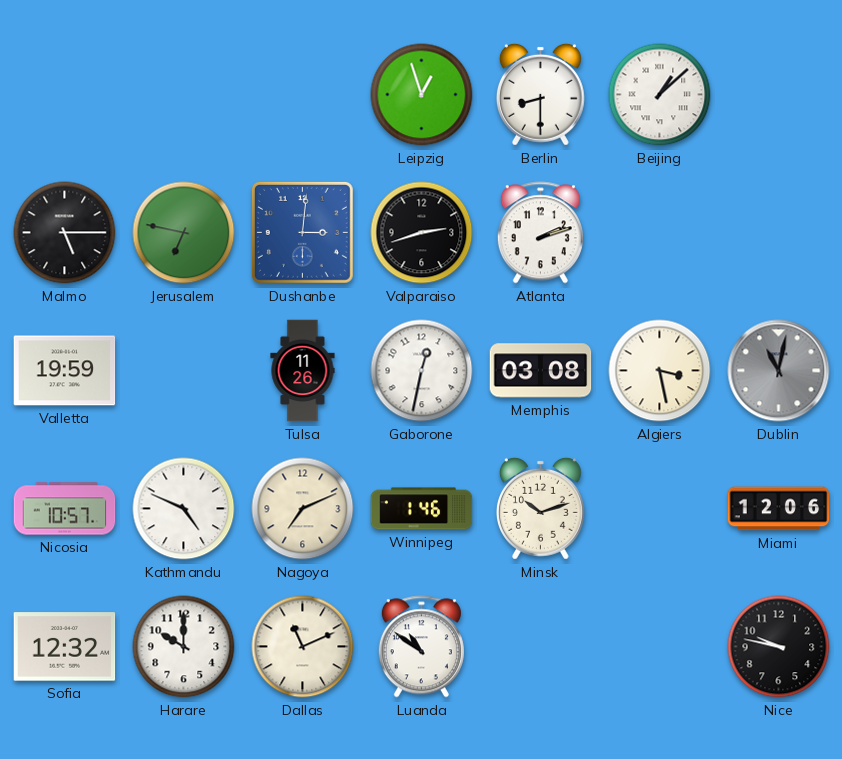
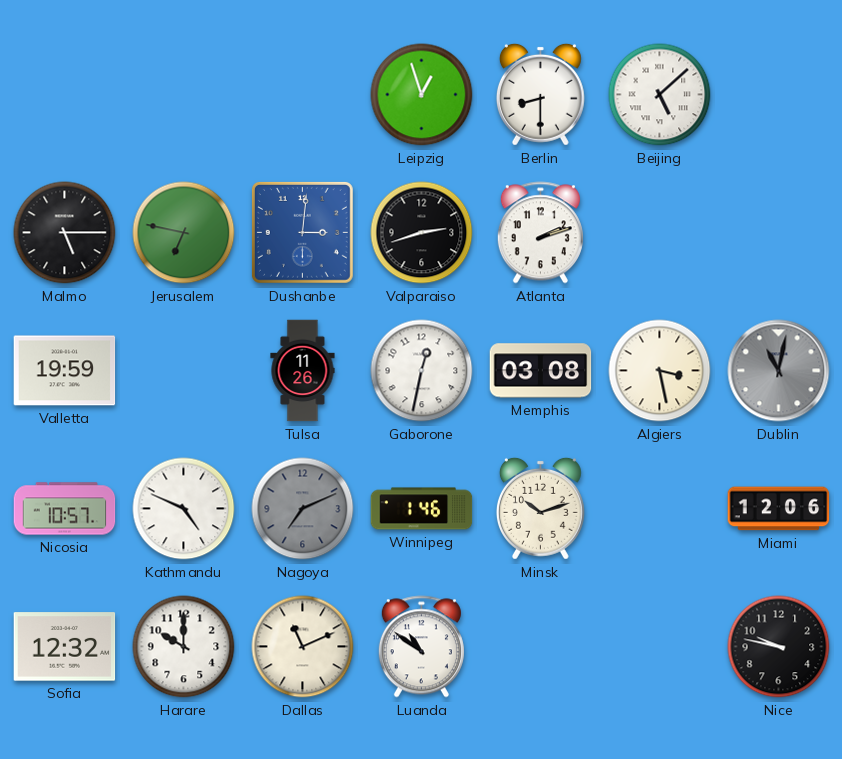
Beijing: 1:08 -> 5:08 (660, 95)
Nagoya dial: cream -> grey (303, 509)
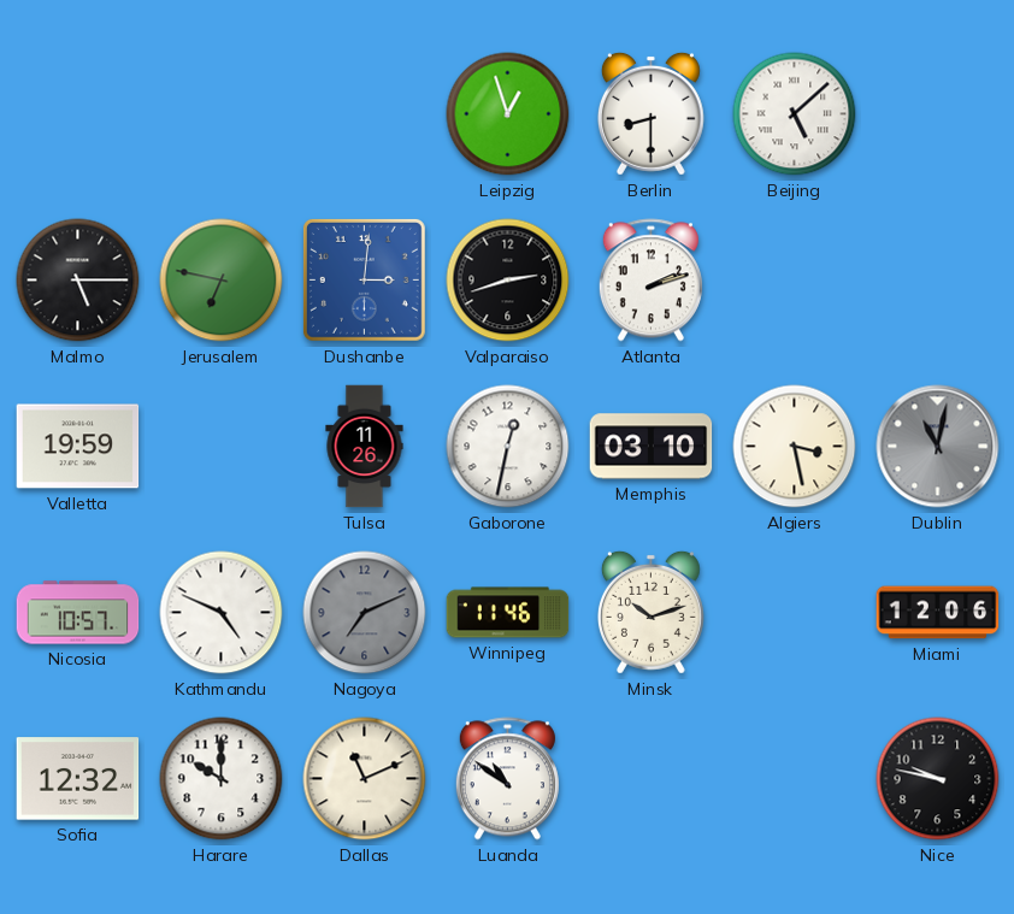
Memphis: 03:08 -> 03:10 (652, 447)
Winnipeg: 1:46 -> 11:46 (508, 613)
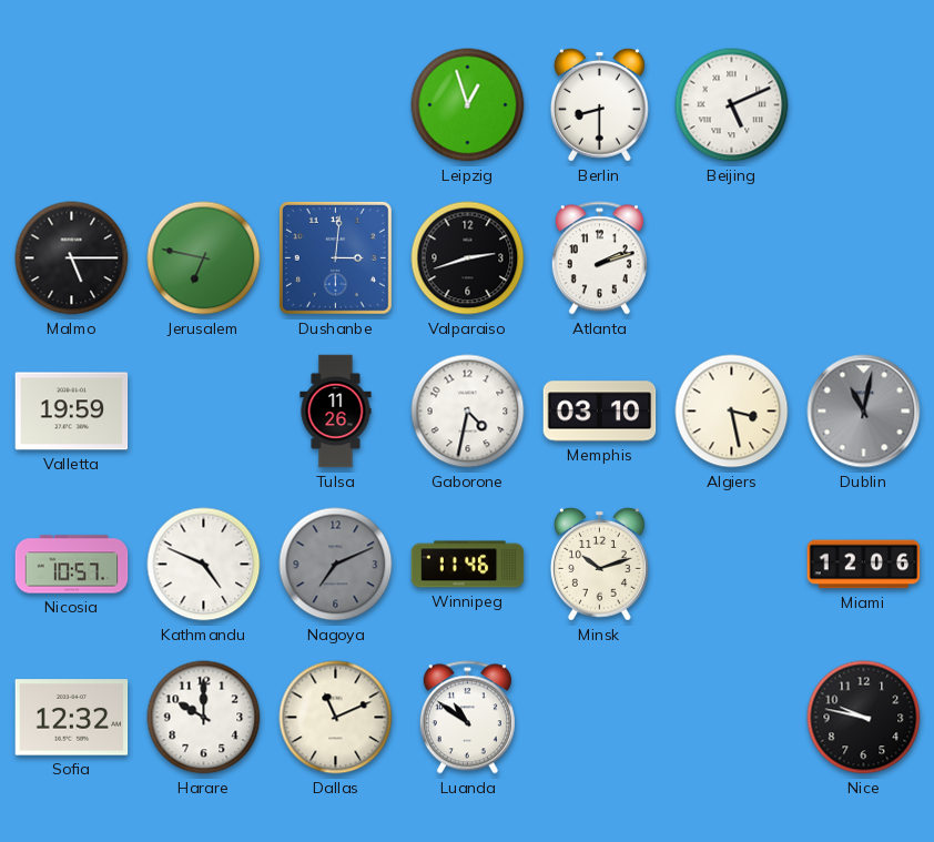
Beijing: 5:08 -> 5:11 (732, 105)
Gaborone: 12:32 -> 4:32 (468, 412)
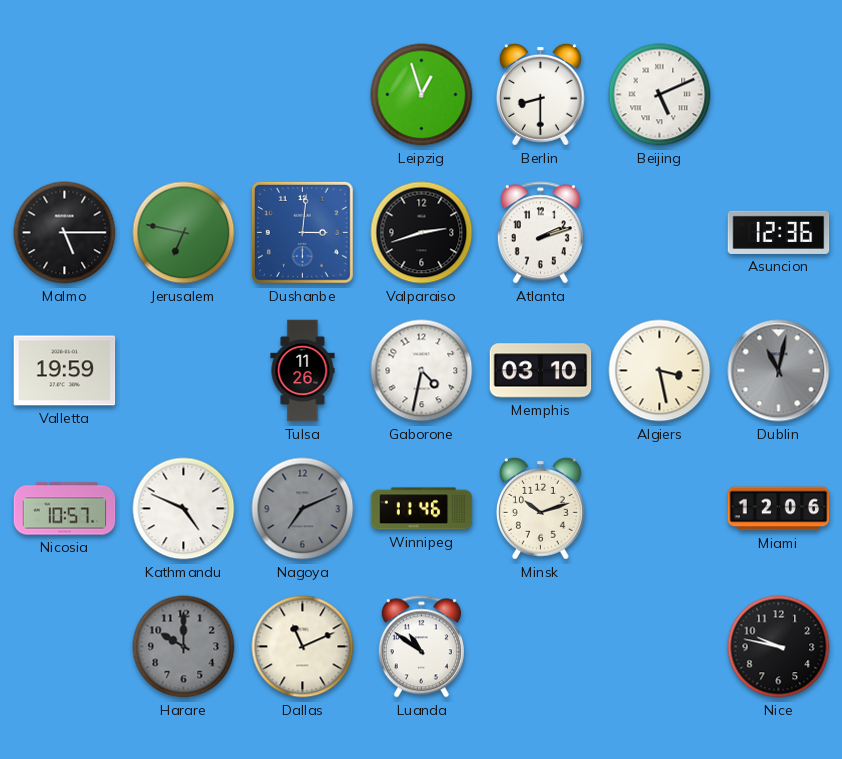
Asuncion: none -> 12:36 (779, 232)
Sofia: 12:32 -> none (72, 718)
Harare dial: white -> grey (184, 647)
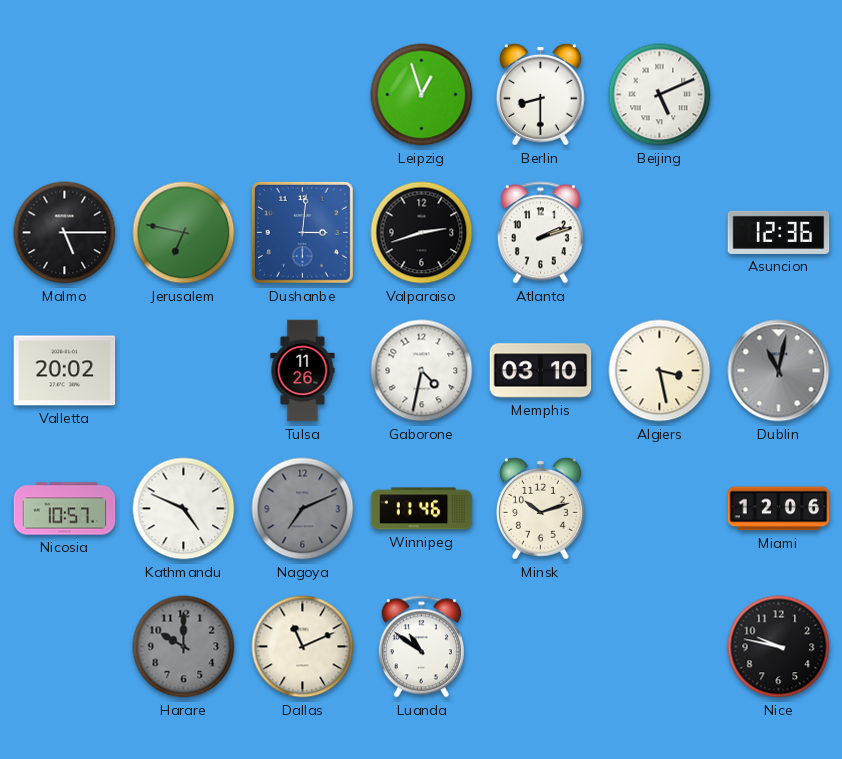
Valletta: 19:59 -> 20:02 (65, 371)
